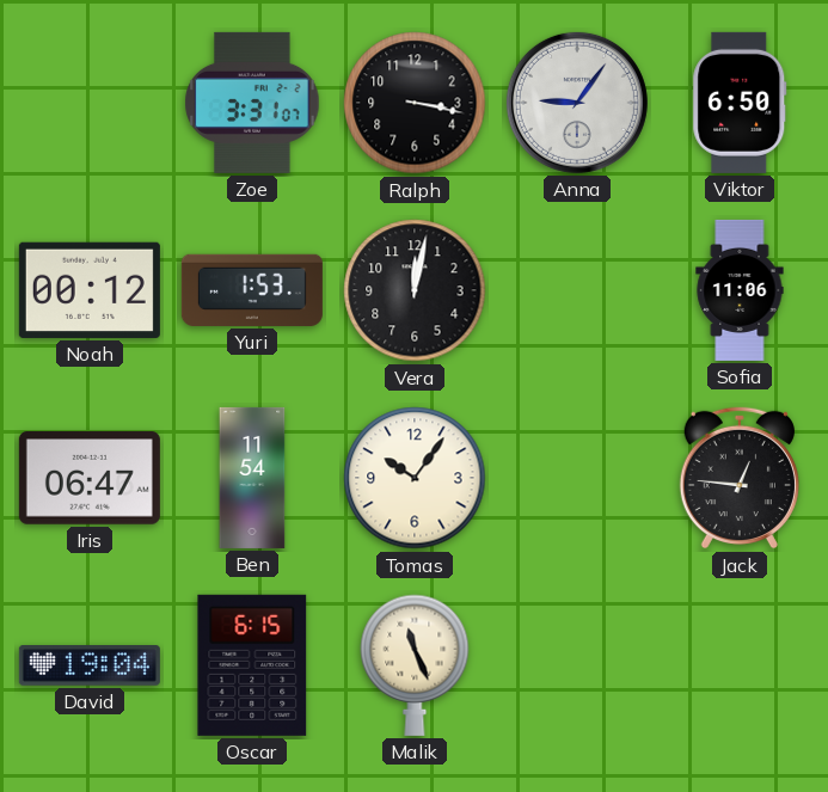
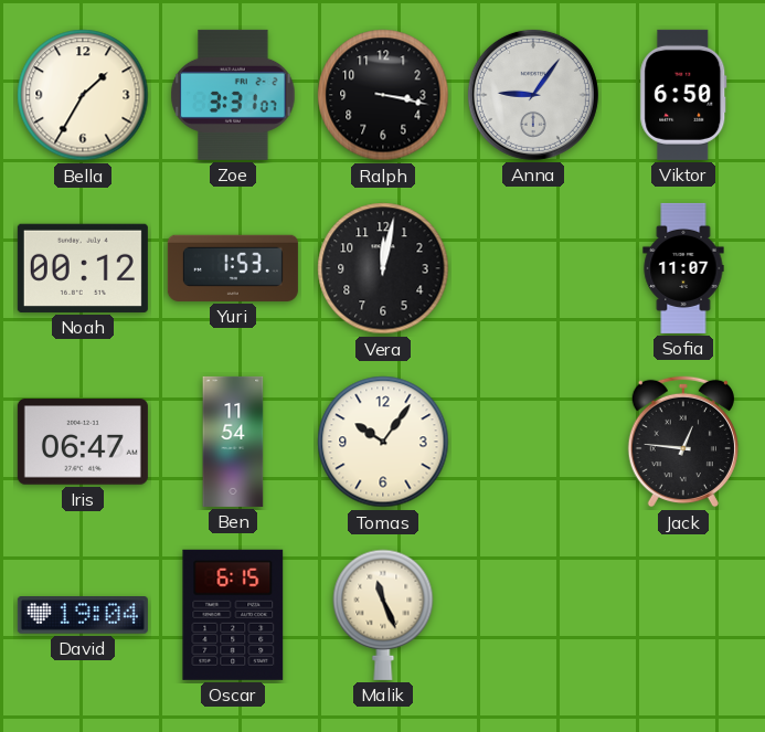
Bella: none -> 1:35 (83, 95)
Sofia: 11:06 -> 11:07 (683, 268)
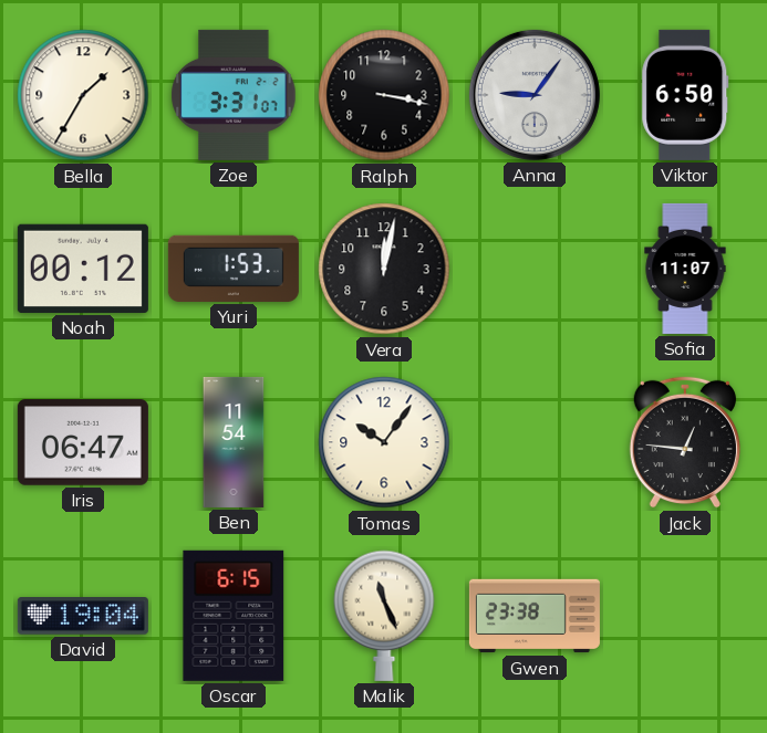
Gwen: none -> 23:38 (535, 616)
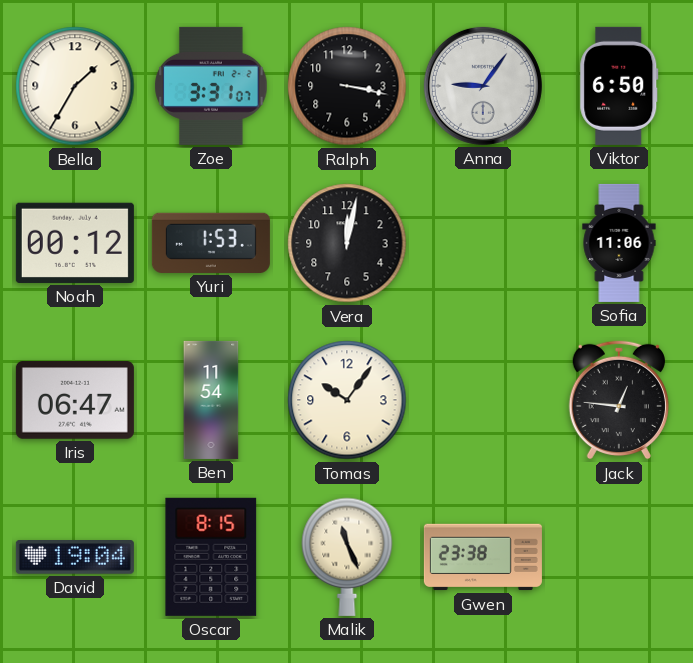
Sofia: 11:07 -> 11:06 (619, 243)
Oscar: 6:15 -> 8:15 (211, 557)
